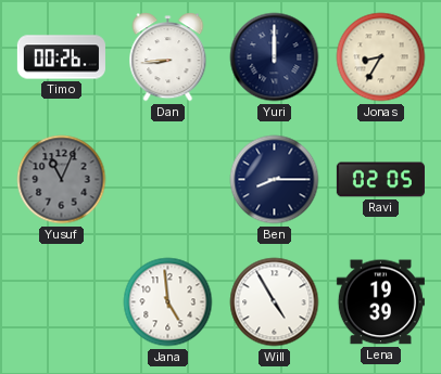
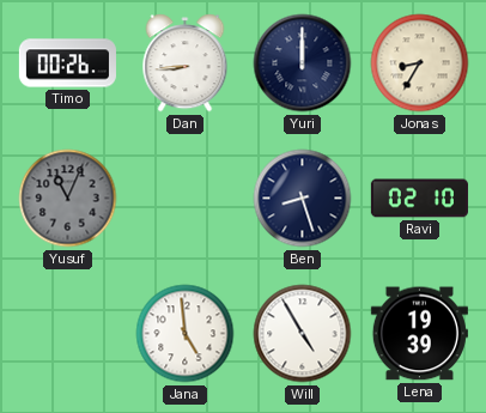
Ben: 8:15 -> 8:27 (303, 199)
Ravi: 02:05 -> 02:10 (419, 199)
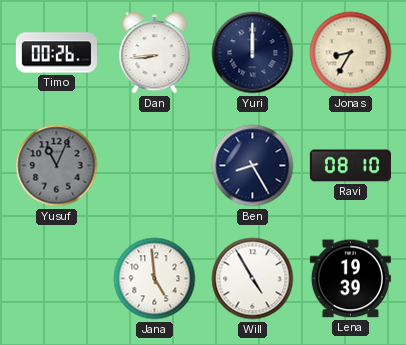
Ben: 8:27 -> 8:25 (253, 166)
Ravi: 02:10 -> 08:10 (350, 166)
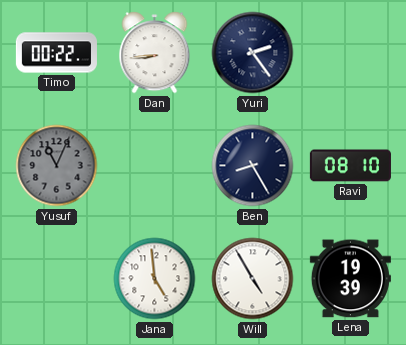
Timo: 00:26 -> 00:22 (56, 53)
Yuri: 12:00 -> 2:24 (253, 53)
Jonas: 8:35 -> none (351, 53)
